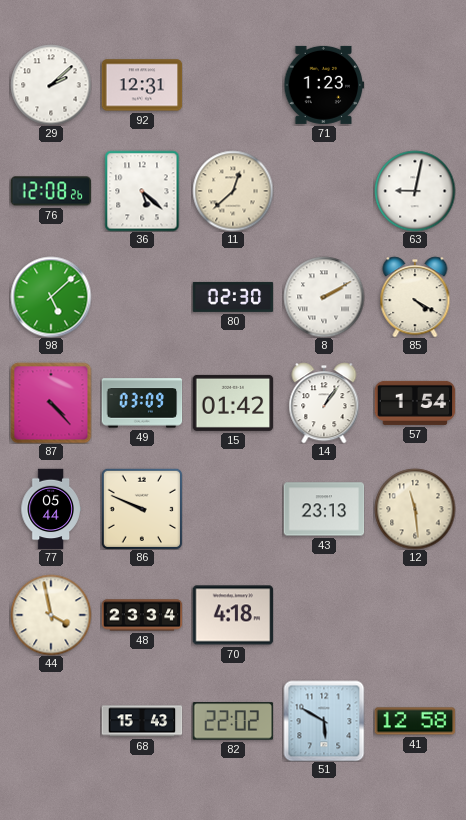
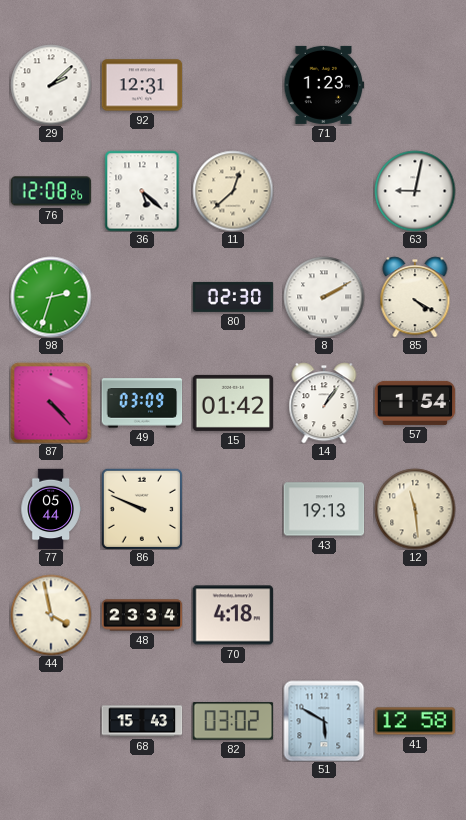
98: 5:08 -> 2:33 (51, 297)
43: 23:13 -> 19:13 (324, 509)
82: 22:02 -> 03:02 (233, 721)
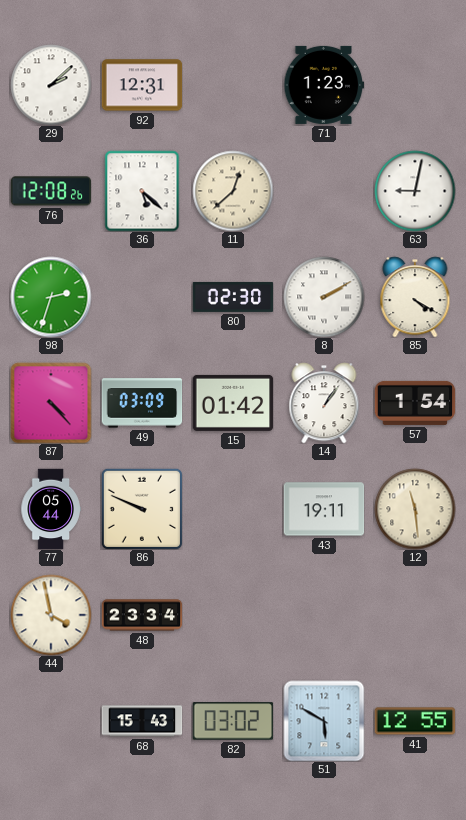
43: 19:13 -> 19:11 (324, 509)
70: 4:18 -> none (233, 615)
41: 12:58 -> 12:55 (415, 721)
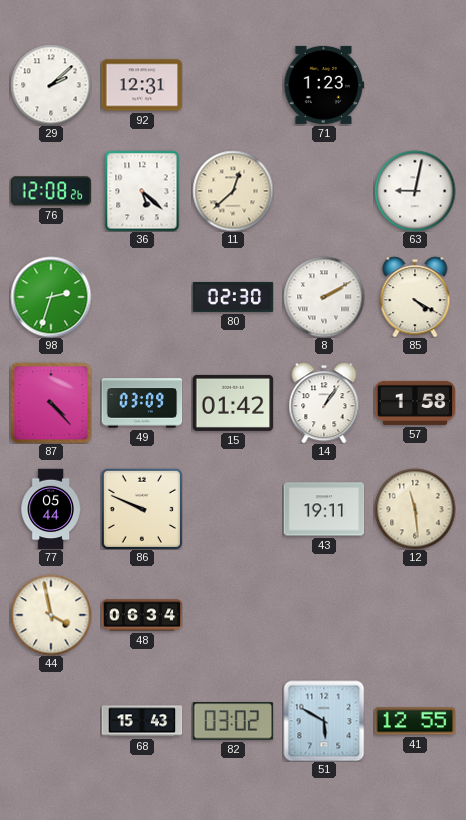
57: 1:54 -> 1:58 (415, 403)
48: 23:34 -> 06:34 (142, 615)
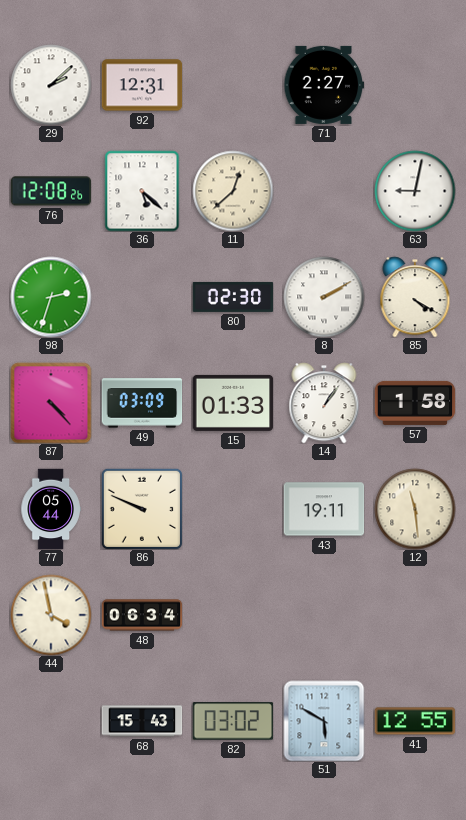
71: 1:23 -> 2:27 (324, 85)
15: 01:42 -> 01:33 (233, 403)
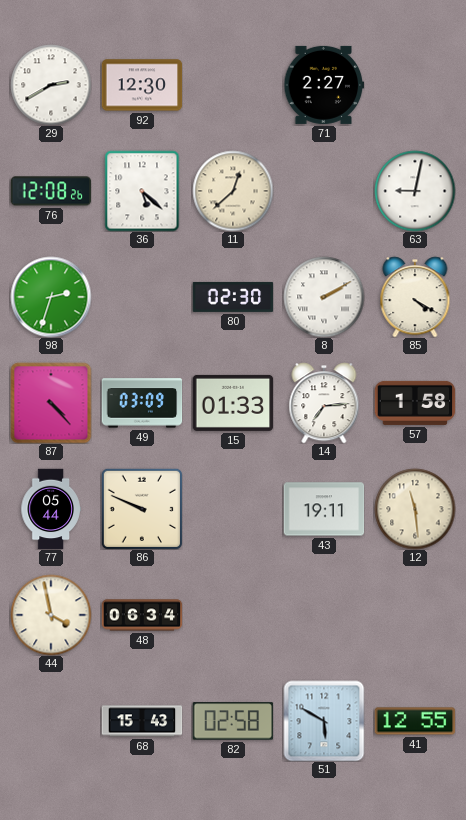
29: 2:08 -> 2:40 (51, 85)
92: 12:31 -> 12:30 (142, 85)
14: 1:06 -> 7:14 (324, 403)
82: 03:02 -> 02:58 (233, 721)
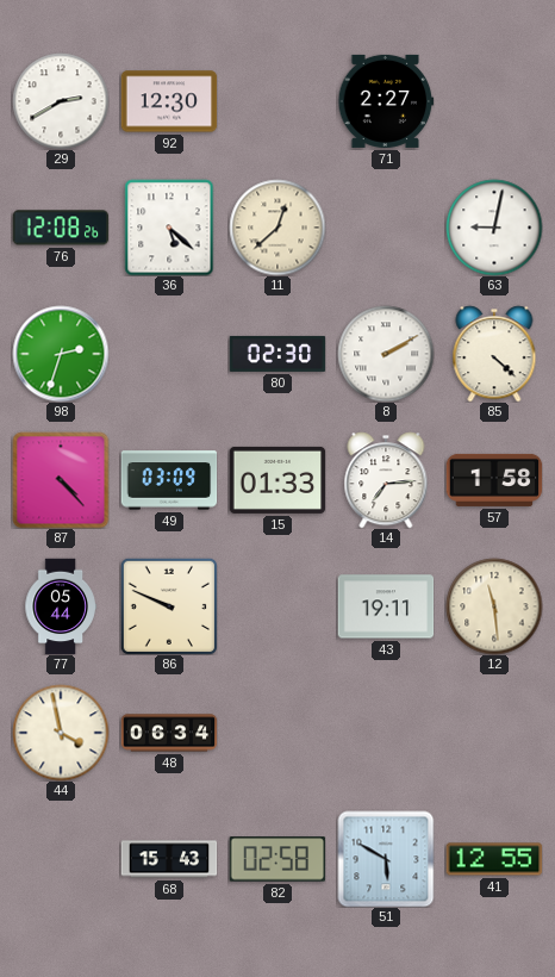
85: 4:20 -> 4:22 (494, 354)
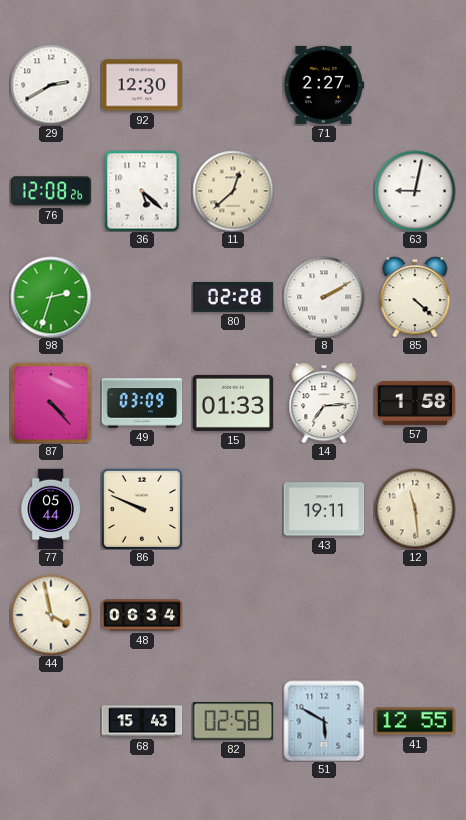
80: 02:30 -> 02:28 (233, 297)
